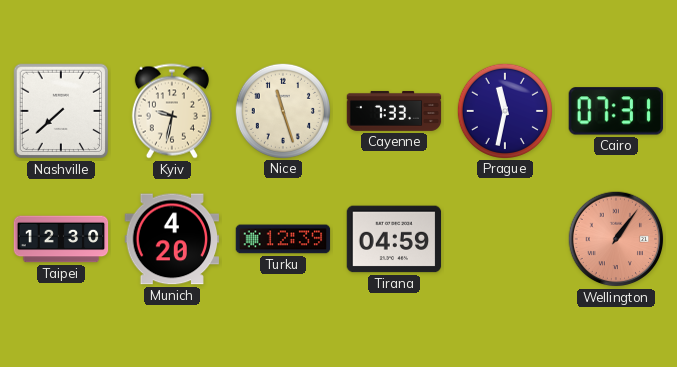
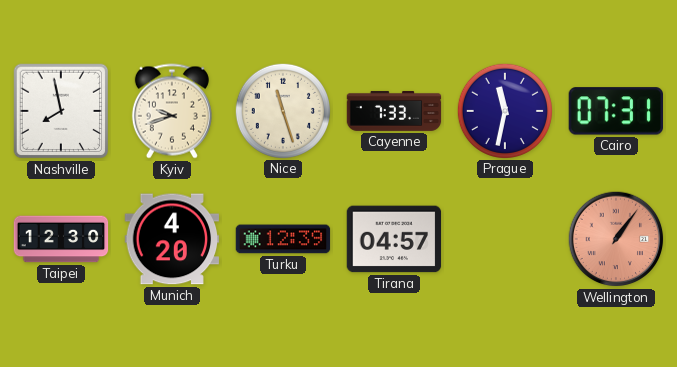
Nashville: 7:38 -> 7:58 (61, 111)
Kyiv: 9:32 -> 9:42 (172, 111)
Tirana: 04:59 -> 04:57 (394, 239)
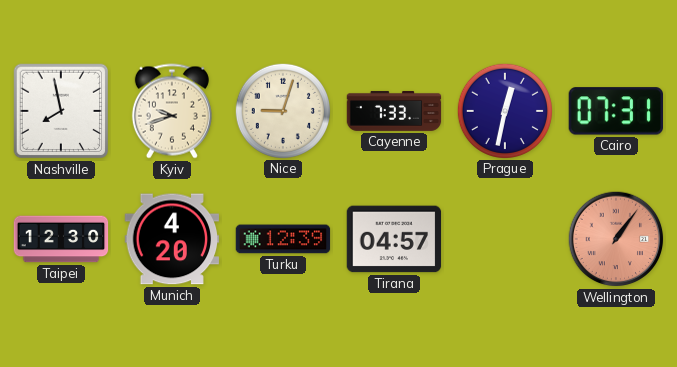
Nice: 11:27 -> 9:03 (282, 110)
Prague: 11:32 -> 12:32 (504, 110)
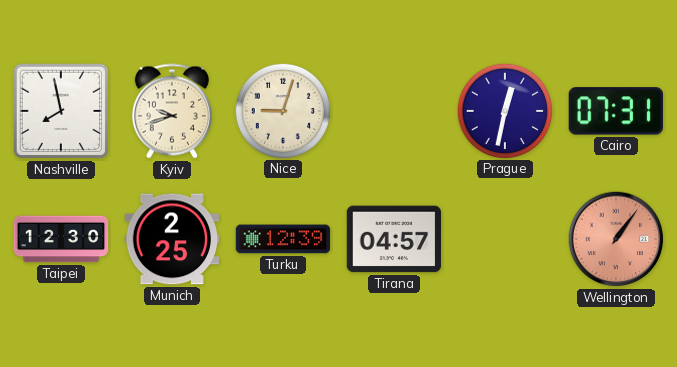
Cayenne: 7:33 -> none (394, 111)
Munich: 4:20 -> 2:25 (172, 239)
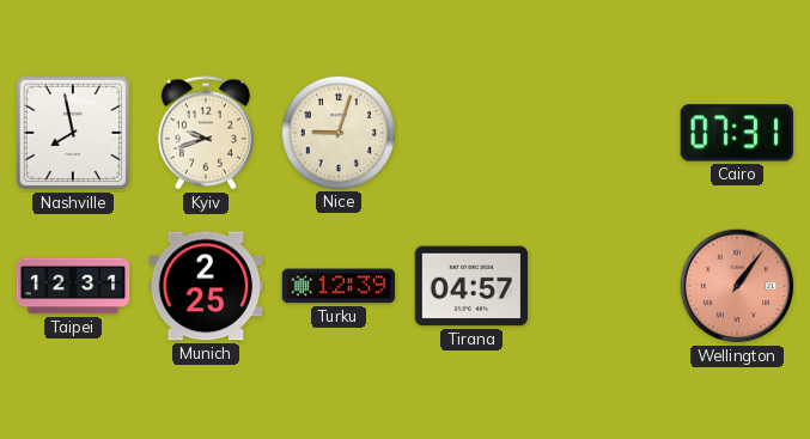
Prague: 12:32 -> none (504, 110)
Taipei: 12:30 -> 12:31 (73, 286)
